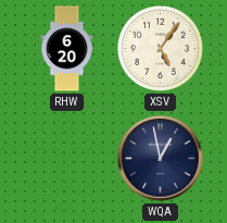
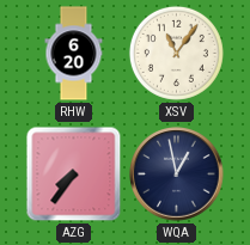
XSV: 5:06 -> 11:06 (176, 53)
AZG: none -> 7:36 (74, 174)
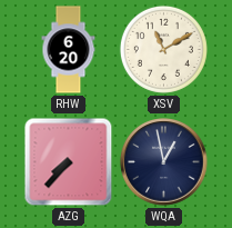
XSV: 11:06 -> 11:10 (163, 49)
AZG: 7:36 -> 7:37 (69, 162)
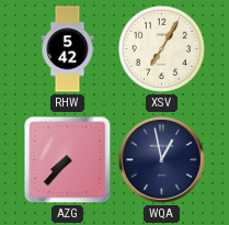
RHW: 6:20 -> 5:42 (68, 49)
XSV: 11:10 -> 7:05 (161, 48)
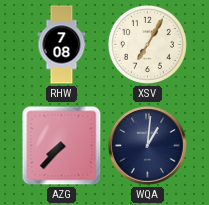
RHW: 5:42 -> 7:08 (62, 45)
WQA: 12:58 -> 1:01 (148, 146)
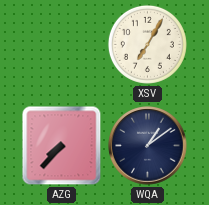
RHW: 7:08 -> none (62, 45)
WQA: 1:01 -> 1:09 (148, 146)
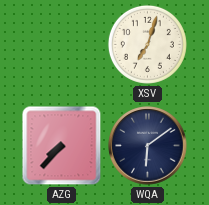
XSV: 7:05 -> 7:03 (147, 44)
WQA: 1:09 -> 6:09 (148, 146)
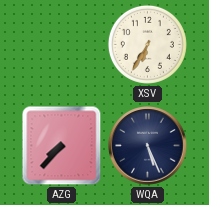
XSV: 7:03 -> 6:35 (147, 44)
WQA: 6:09 -> 5:26 (148, 146)
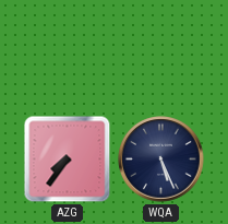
XSV: 6:35 -> none (147, 44)
AZG: 7:37 -> 7:36 (68, 160)
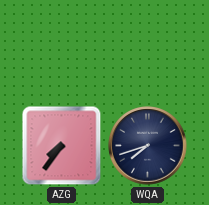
WQA: 5:26 -> 7:42 (148, 146)
